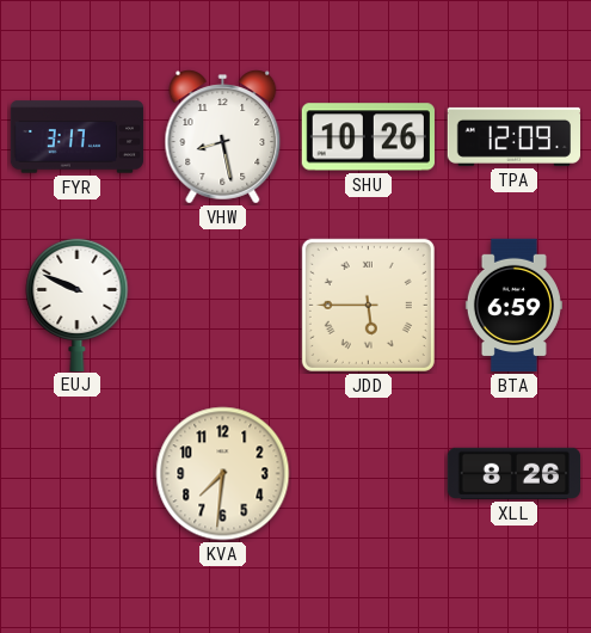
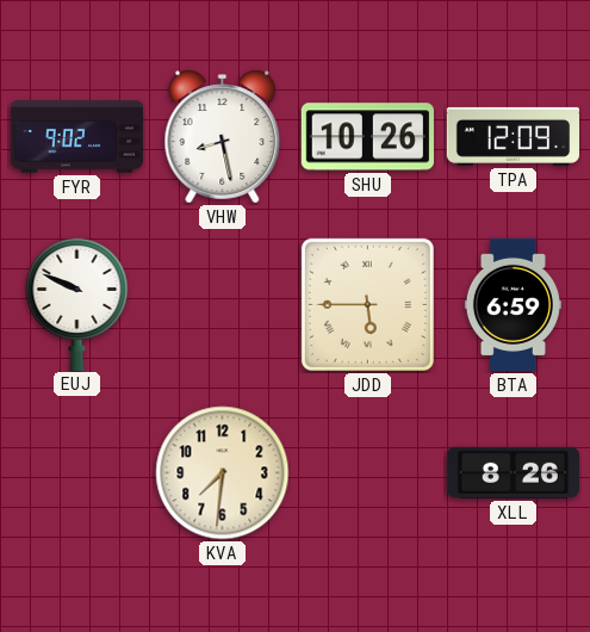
FYR: 3:17 -> 9:02 (77, 137)
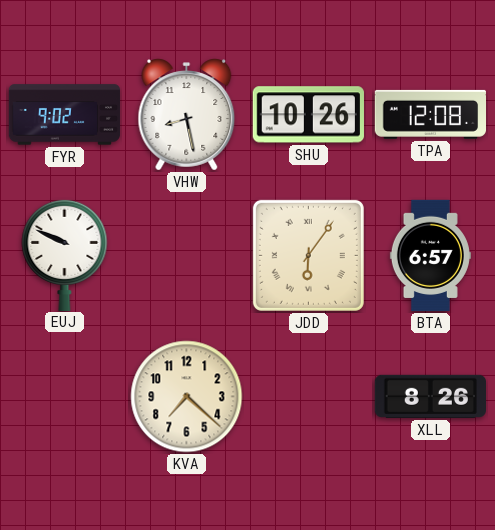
TPA: 12:09 -> 12:08 (430, 114)
JDD: 5:45 -> 6:06 (308, 255)
BTA: 6:59 -> 6:57 (430, 256)
KVA: 7:31 -> 7:22 (187, 397)
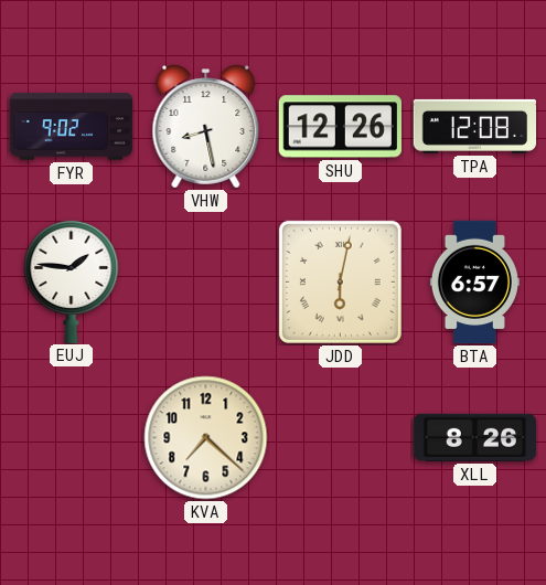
SHU: 10:26 -> 12:26 (340, 127)
EUJ: 9:49 -> 1:46 (72, 280)
JDD: 6:06 -> 6:02 (340, 281)
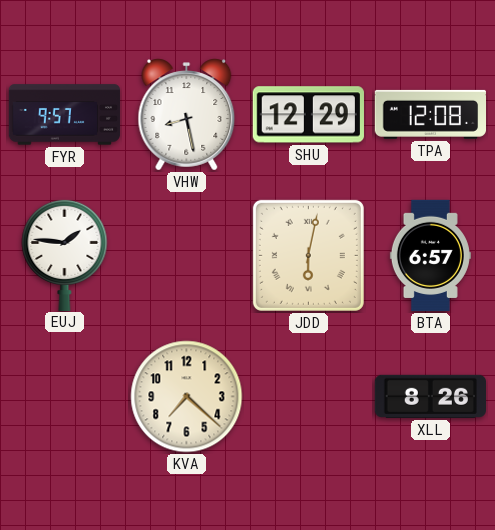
FYR: 9:02 -> 9:57 (65, 115)
SHU: 12:26 -> 12:29 (308, 115)
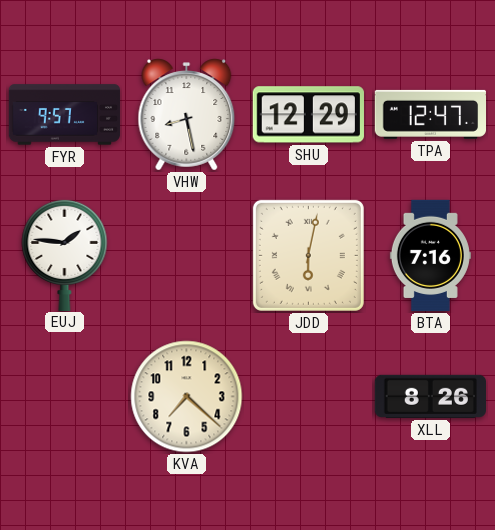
TPA: 12:08 -> 12:47 (430, 114)
BTA: 6:57 -> 7:16 (430, 256)
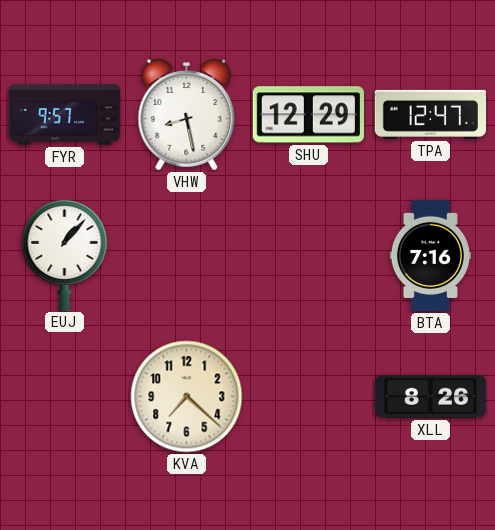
EUJ: 1:46 -> 1:07 (65, 254)
JDD: 6:02 -> none (308, 255)
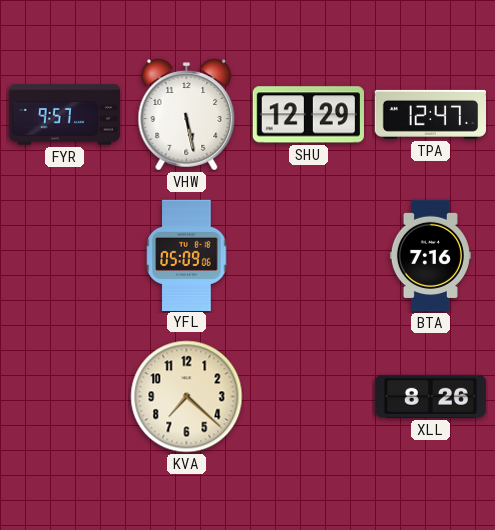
VHW: 8:28 -> 5:28 (187, 115)
EUJ: 1:07 -> none (65, 254)
YFL: none -> 05:09 (187, 255)
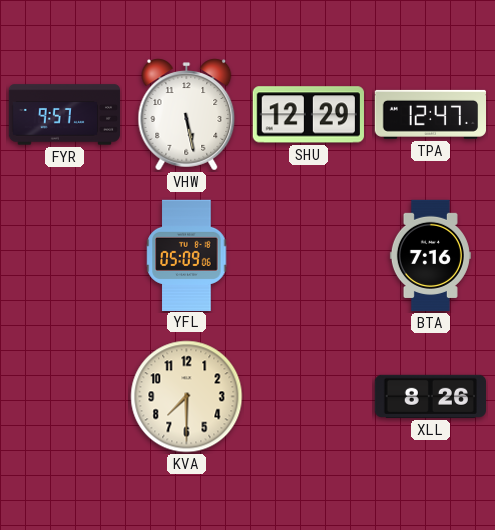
KVA: 7:22 -> 7:30 (187, 397)
